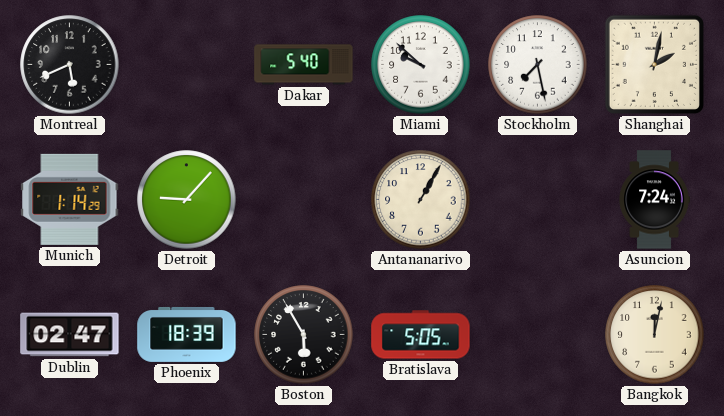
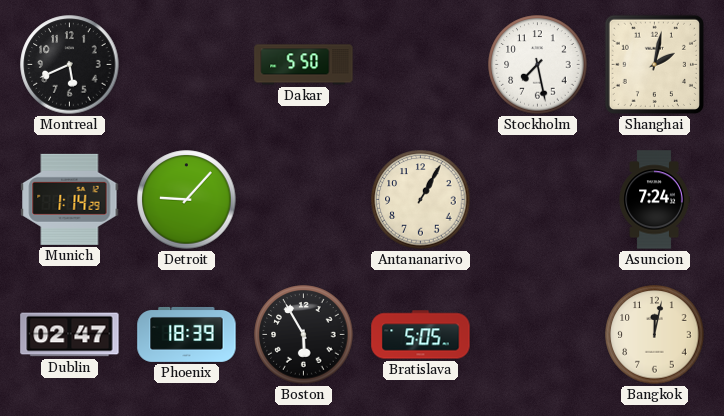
Dakar: 5:40 -> 5:50 (304, 65)
Miami: 9:52 -> none (421, 65)
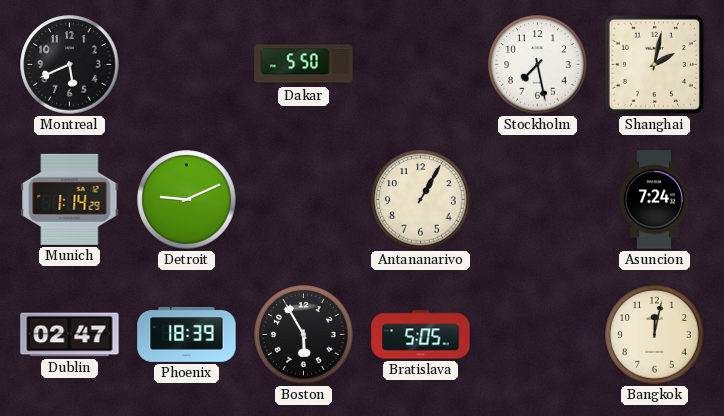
Detroit: 9:07 -> 9:11 (187, 200)
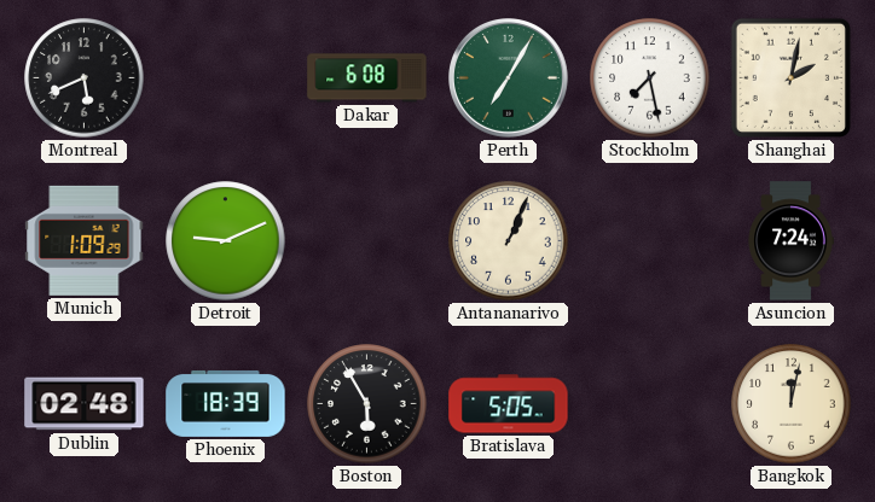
Dakar: 5:50 -> 6:08 (367, 78)
Perth: none -> 7:05 (509, 78)
Munich: 1:14 -> 1:09 (85, 240)
Antananarivo: 1:05 -> 1:04 (509, 241)
Dublin: 02:47 -> 02:48 (85, 404)
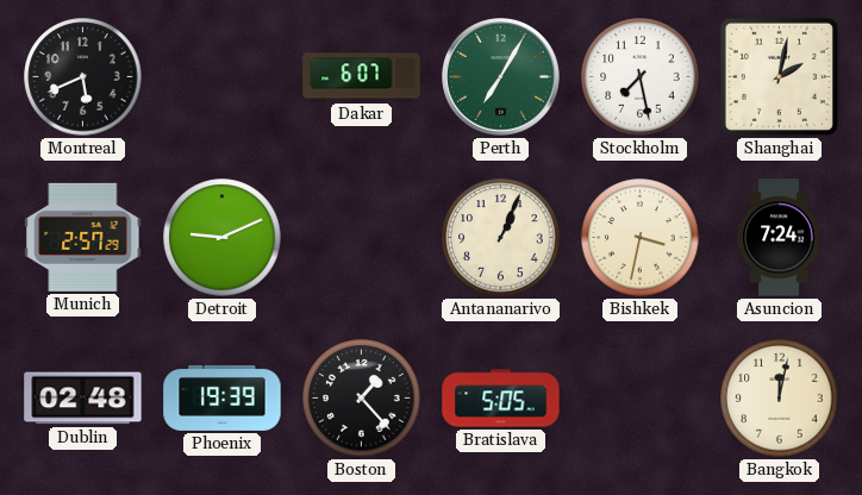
Dakar: 6:08 -> 6:07 (362, 77)
Munich: 1:09 -> 2:57 (83, 237)
Bishkek: none -> 3:32 (641, 238)
Phoenix: 18:39 -> 19:39 (223, 397)
Boston: 5:55 -> 1:23 (362, 399)
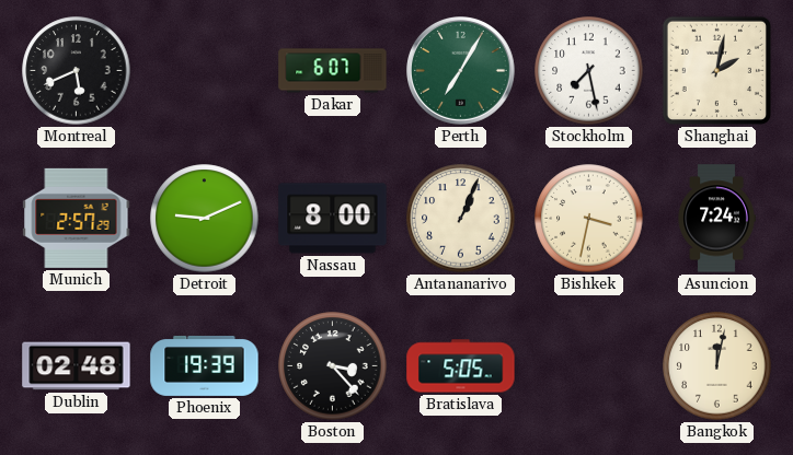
Nassau: none -> 8:00 (333, 219)
Boston: 1:23 -> 3:23 (333, 366)
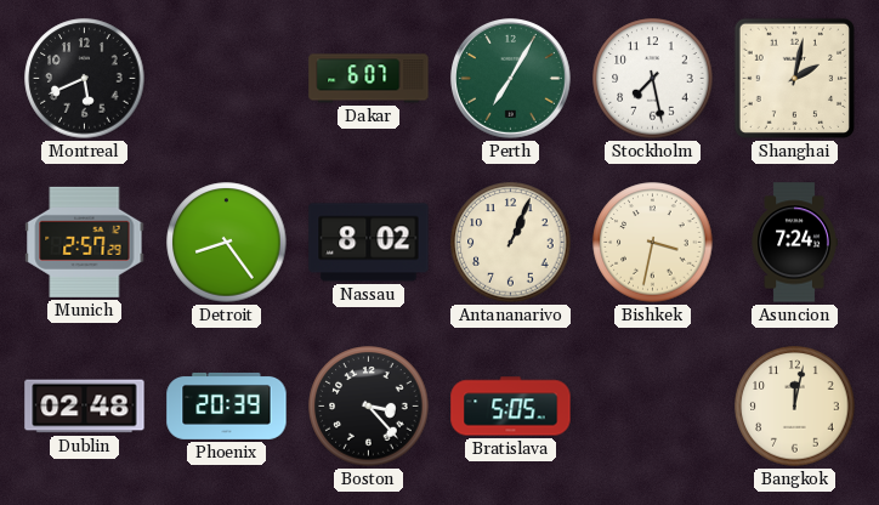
Detroit: 9:11 -> 8:24 (227, 243)
Nassau: 8:00 -> 8:02 (369, 243)
Phoenix: 19:39 -> 20:39 (227, 405)
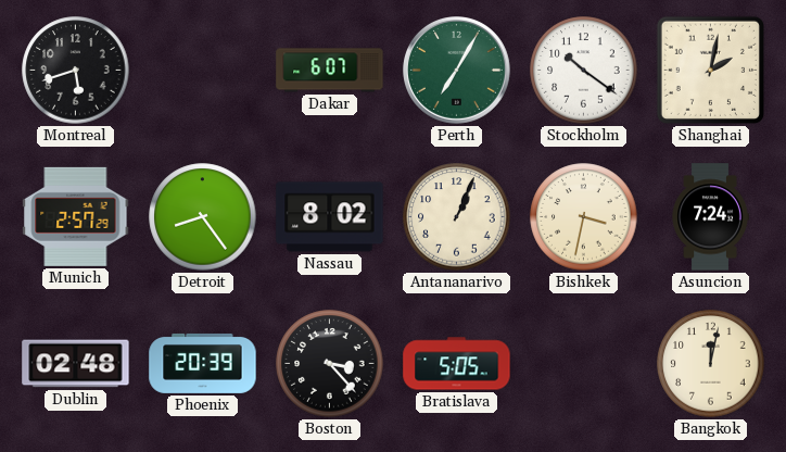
Montreal: 5:41 -> 5:42 (76, 71)
Stockholm: 7:28 -> 10:21 (584, 71)
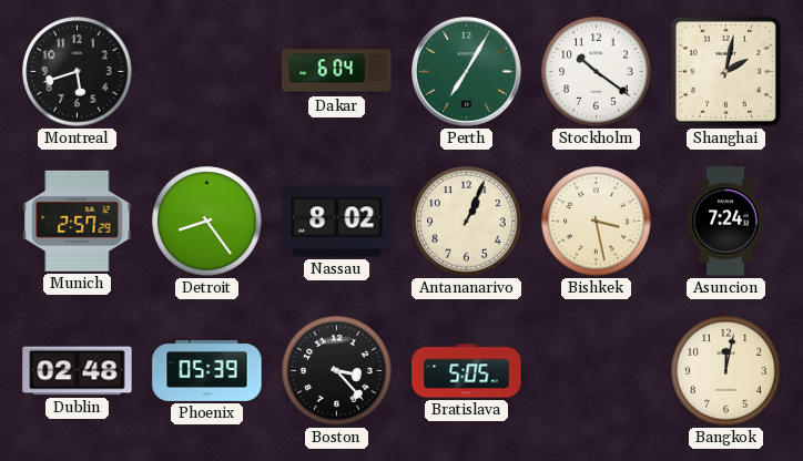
Dakar: 6:07 -> 6:04 (337, 72)
Bishkek: 3:32 -> 3:28 (597, 222)
Phoenix: 20:39 -> 05:39 (207, 370)
